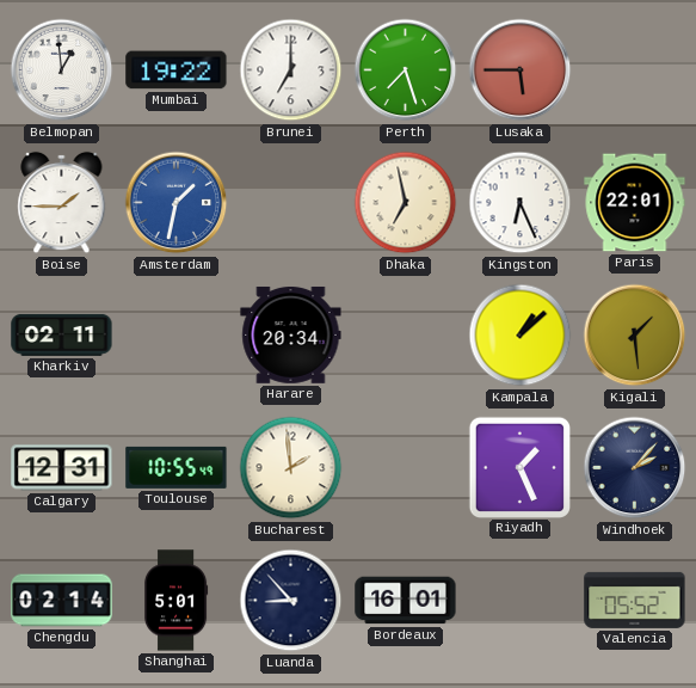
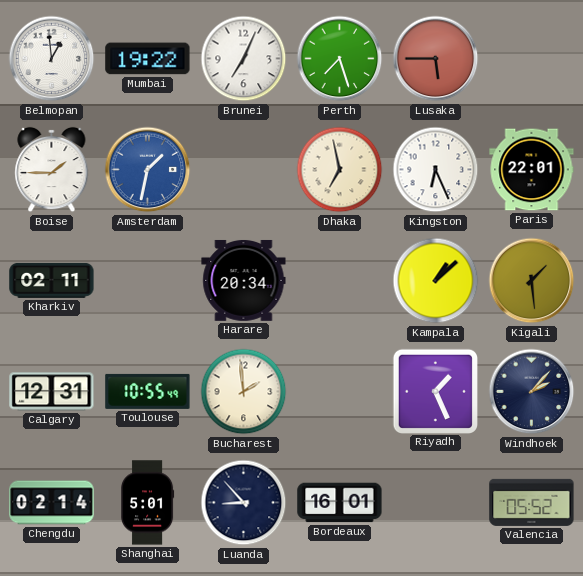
Brunei: 7:00 -> 7:04 (244, 59)
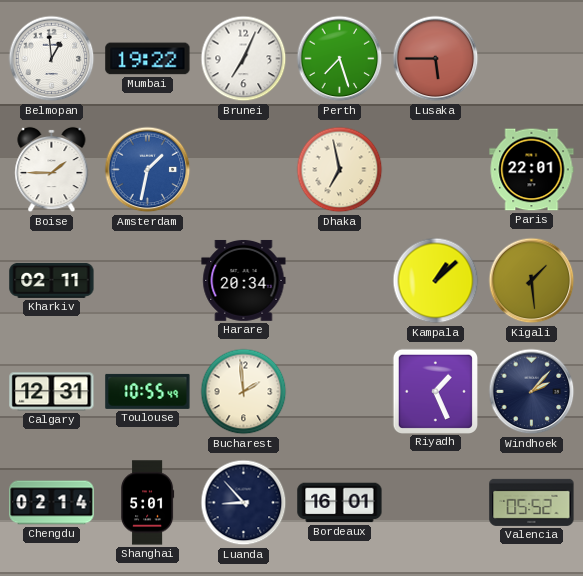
Kingston: 6:26 -> none (436, 170)
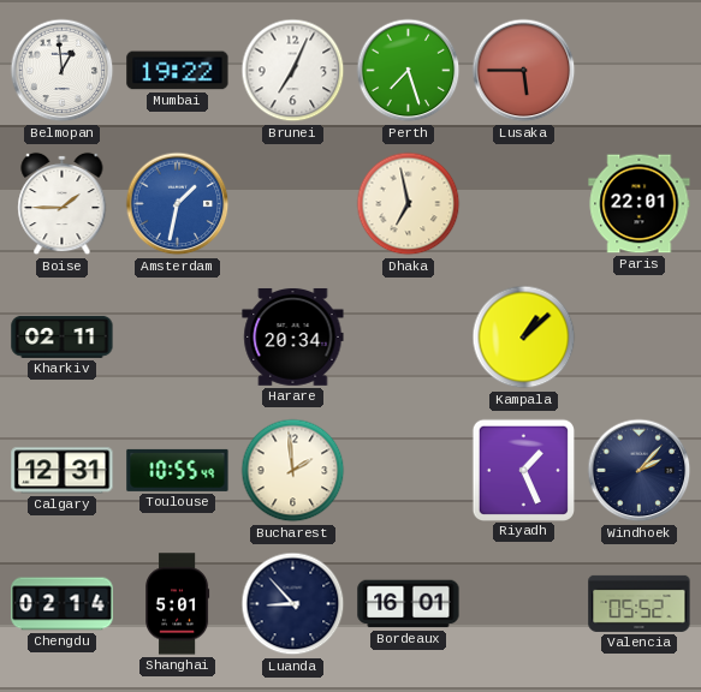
Kigali: 1:29 -> none (532, 281)
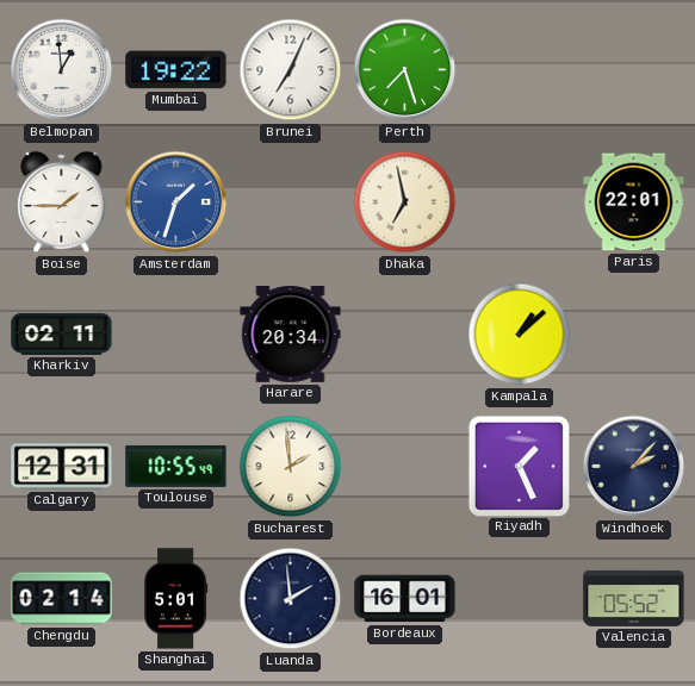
Lusaka: 5:45 -> none (524, 71)
Amsterdam: 1:32 -> 1:33 (176, 202)
Luanda: 8:53 -> 1:59 (291, 599)
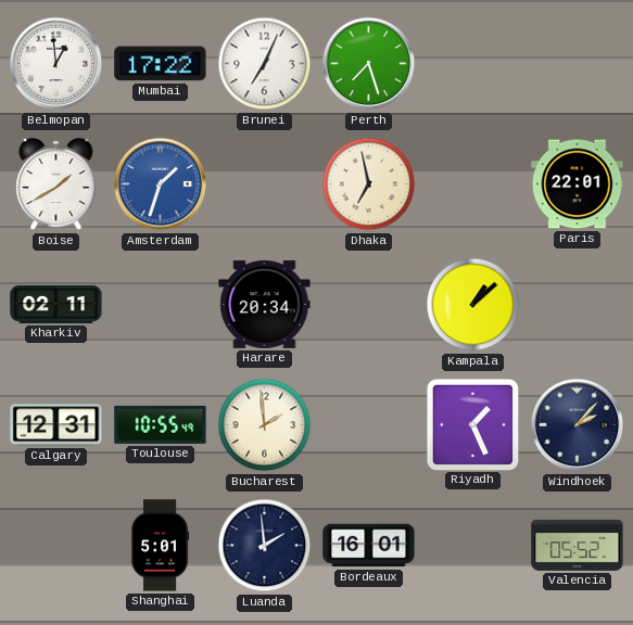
Mumbai: 19:22 -> 17:22 (161, 64)
Boise: 1:45 -> 1:40 (56, 184)
Chengdu: 02:14 -> none (62, 599)
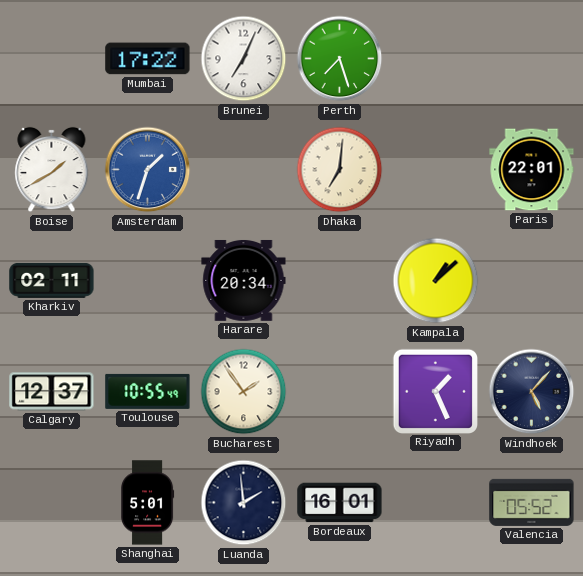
Belmopan: 12:59 -> none (56, 64)
Dhaka: 6:58 -> 7:01 (340, 170)
Calgary: 12:31 -> 12:37 (52, 392)
Bucharest: 1:59 -> 1:54 (244, 392)
Windhoek: 2:07 -> 5:07 (532, 392)
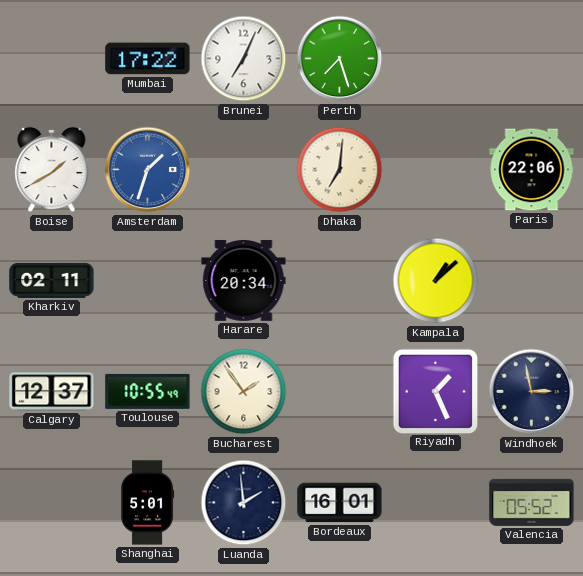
Paris: 22:01 -> 22:06 (532, 170)
Windhoek: 5:07 -> 2:58 (532, 392)
